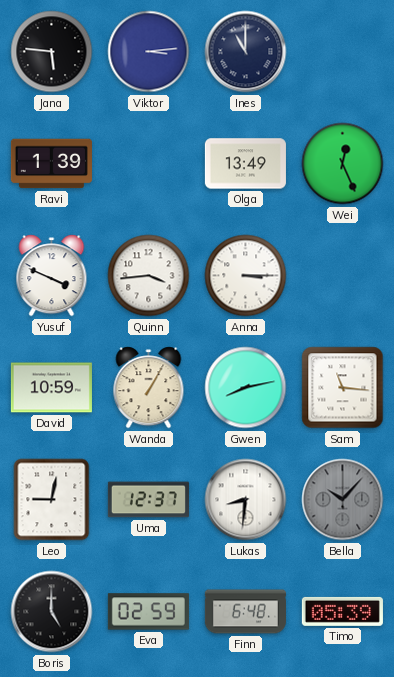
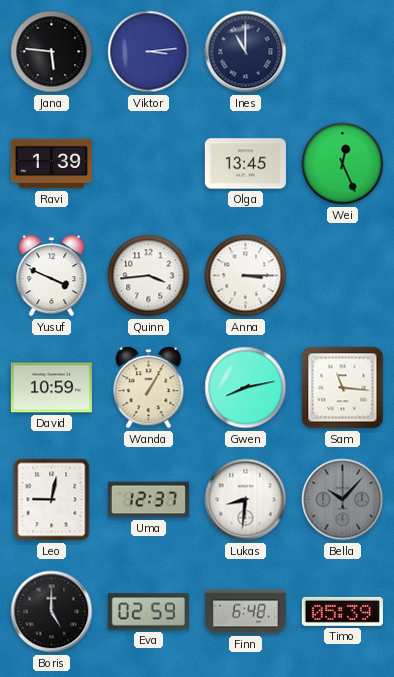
Olga: 13:49 -> 13:45 (245, 164)
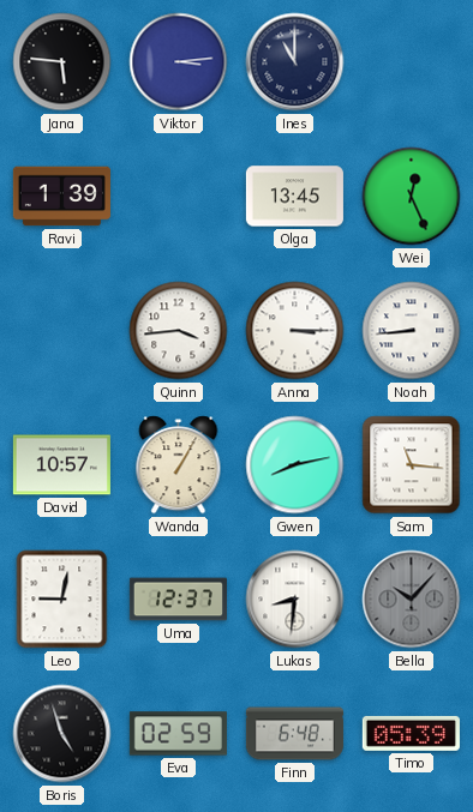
Yusuf: 3:49 -> none (52, 276)
Noah: none -> 8:44 (412, 331)
David: 10:59 -> 10:57 (61, 465)
Boris: 5:00 -> 4:57 (62, 734)
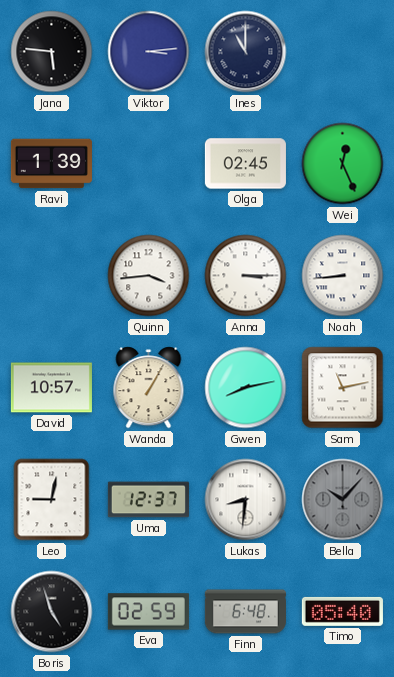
Olga: 13:45 -> 02:45 (245, 164)
Sam: 11:16 -> 11:13 (343, 388)
Timo: 05:39 -> 05:40 (342, 611)
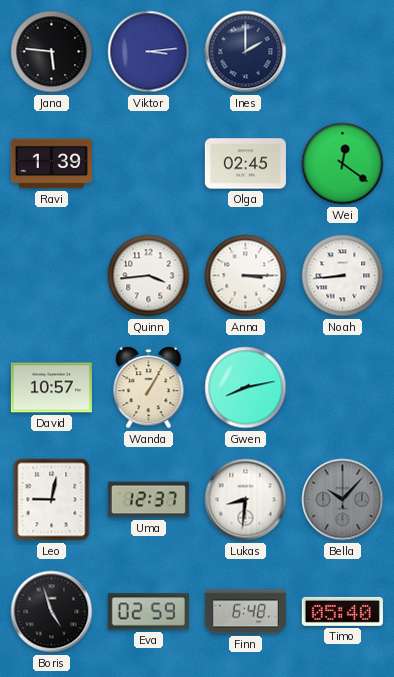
Ines: 11:00 -> 2:00 (246, 52)
Wei: 12:26 -> 12:21 (343, 164)
Sam: 11:13 -> none (343, 388)
